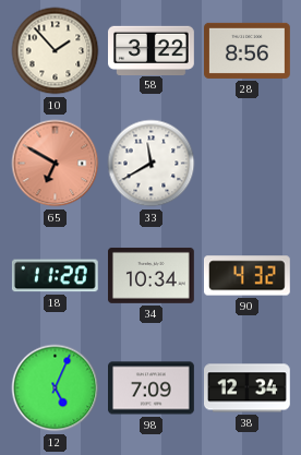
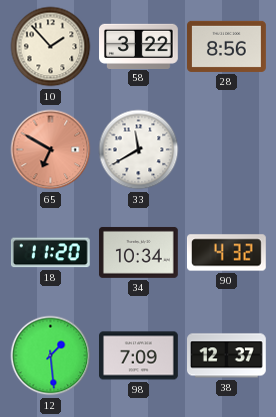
12: 5:04 -> 1:29 (51, 356)
38: 12:34 -> 12:37 (227, 356)
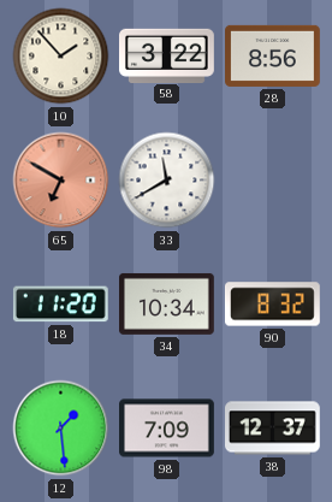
90: 4:32 -> 8:32 (273, 305)
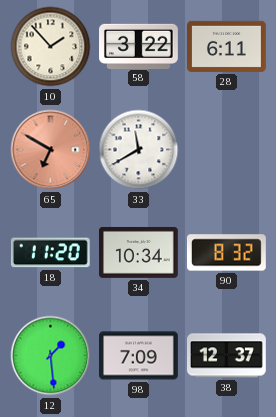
28: 8:56 -> 6:11 (227, 46)
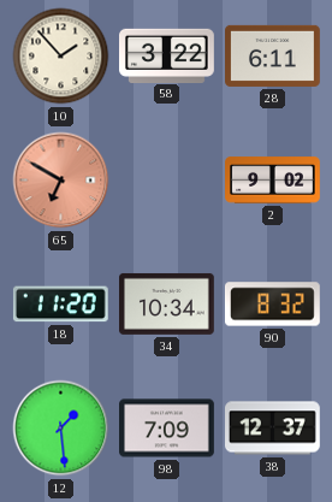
33: 11:40 -> none (139, 150)
2: none -> 9:02 (273, 181)
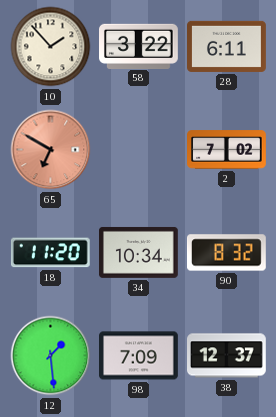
2: 9:02 -> 7:02 (227, 150)
